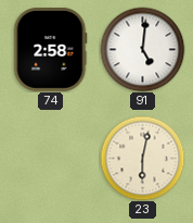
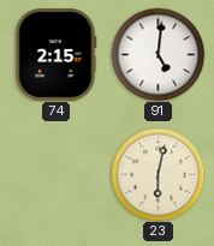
74: 2:58 -> 2:15 (55, 54)
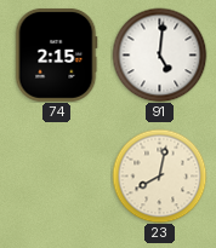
23: 6:02 -> 8:02 (159, 175)
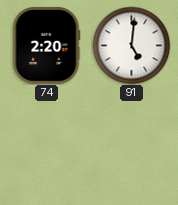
74: 2:15 -> 2:20 (46, 45)
23: 8:02 -> none (159, 175)
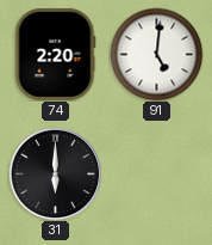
31: none -> 6:00 (55, 173)
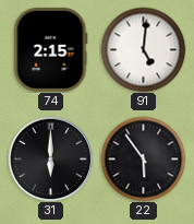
74: 2:20 -> 2:15 (50, 49)
22: none -> 5:54 (143, 158)
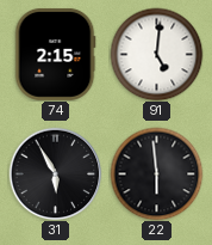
31: 6:00 -> 5:55 (55, 173)
22: 5:54 -> 5:59 (156, 173)
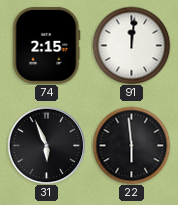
91: 5:01 -> 12:01 (131, 45)
31: 5:55 -> 5:56 (46, 145)
